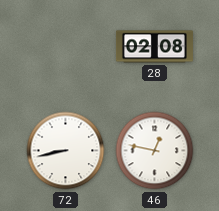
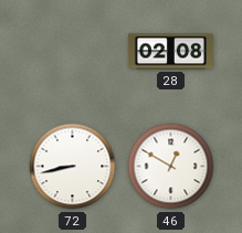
46: 12:47 -> 12:50 (171, 167)
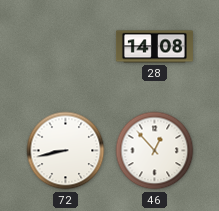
28: 02:08 -> 14:08 (154, 47)
46: 12:50 -> 12:53 (155, 151)
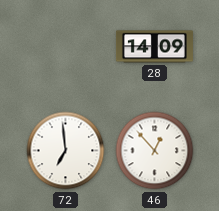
28: 14:08 -> 14:09 (154, 47)
72: 8:43 -> 6:59 (66, 151)
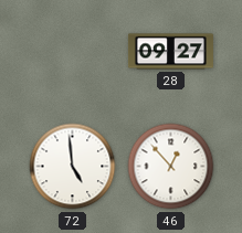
28: 14:09 -> 09:27 (170, 52)
72: 6:59 -> 4:59 (73, 167)
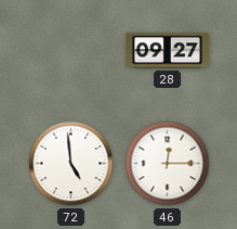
46: 12:53 -> 12:15 (168, 164)
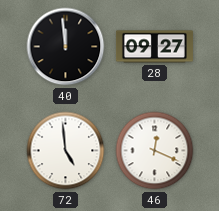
40: none -> 11:59 (66, 47)
46: 12:15 -> 12:19 (155, 151)
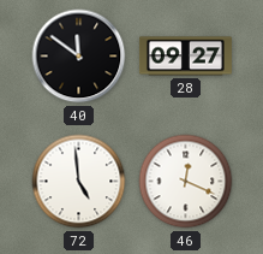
40: 11:59 -> 11:51 (79, 57)
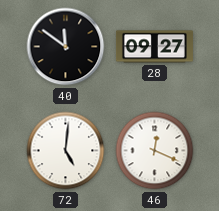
72: 4:59 -> 5:01 (66, 151)
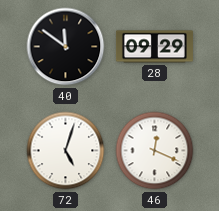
28: 09:27 -> 09:29 (154, 47)
72: 5:01 -> 5:03 (66, 151)
